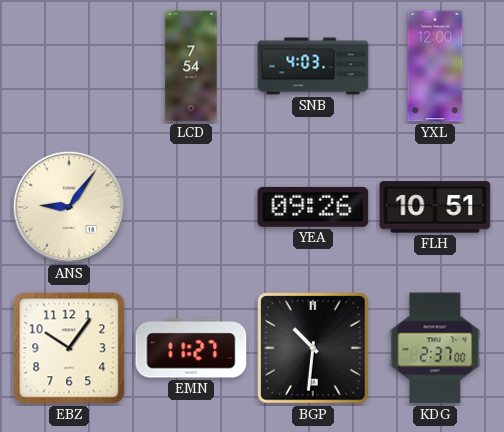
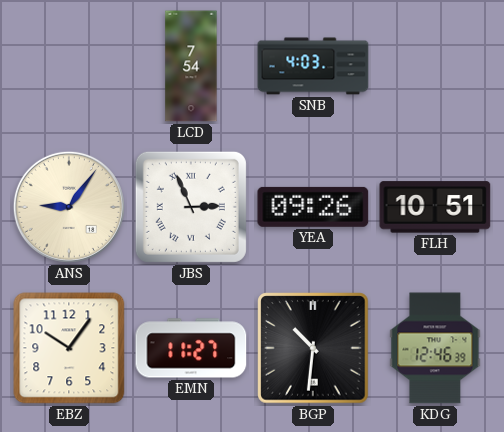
YXL: 12:00 -> none (435, 66)
JBS: none -> 2:56 (191, 207)
KDG: 2:37 -> 12:46 (435, 348)
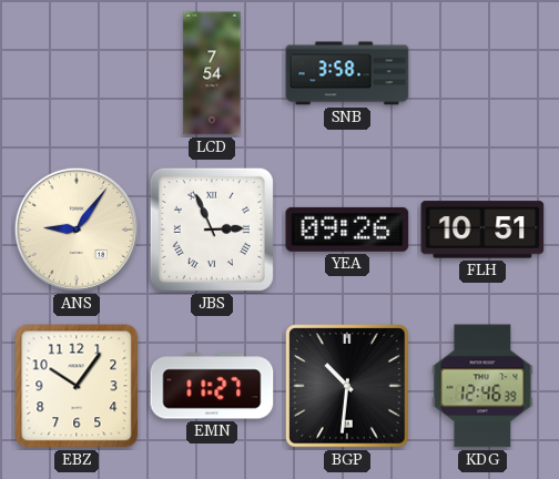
SNB: 4:03 -> 3:58 (347, 73)
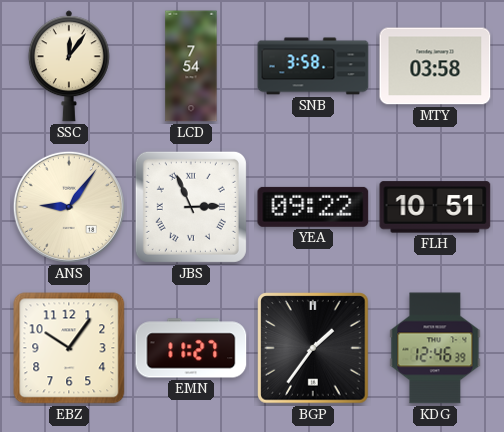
SSC: none -> 12:06 (69, 66)
MTY: none -> 03:58 (435, 66)
YEA: 09:26 -> 09:22 (313, 207)
BGP: 10:31 -> 1:36 (313, 348)
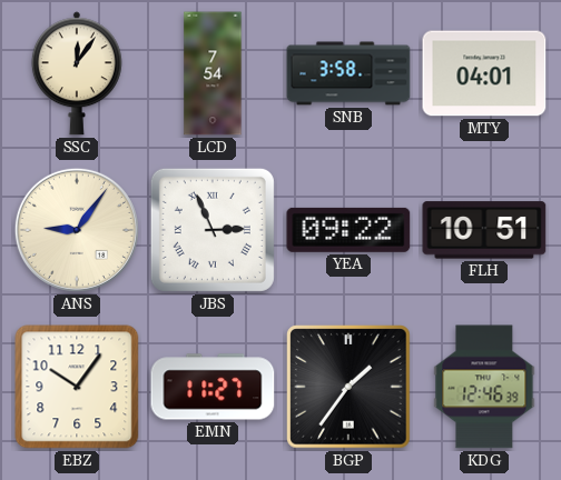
MTY: 03:58 -> 04:01 (484, 73)
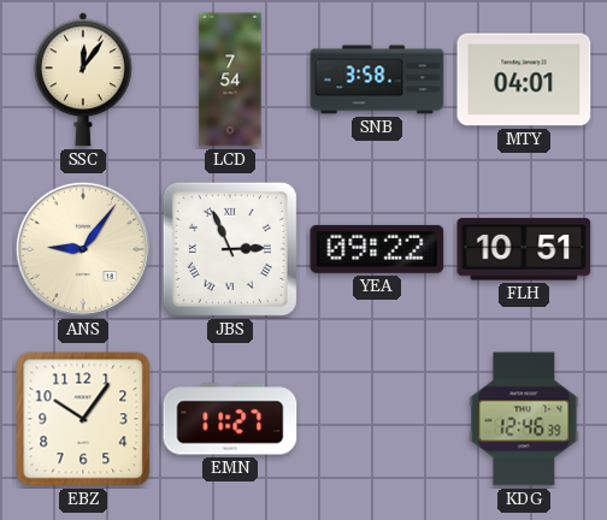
BGP: 1:36 -> none (348, 387)
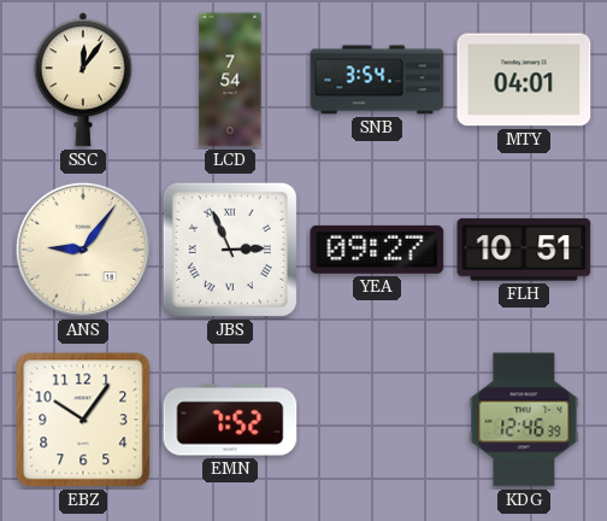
SNB: 3:58 -> 3:54 (377, 80)
YEA: 09:22 -> 09:27 (377, 250)
EMN: 11:27 -> 7:52 (230, 420)
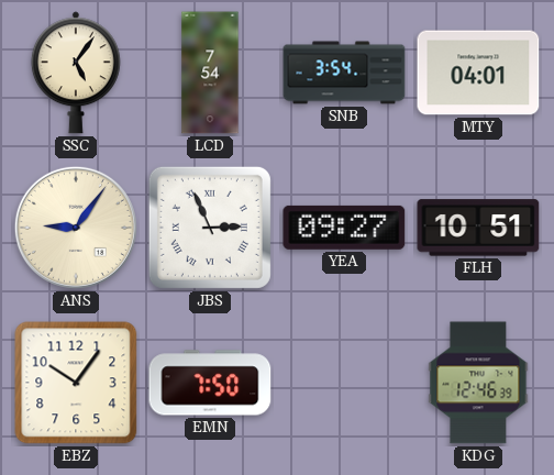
SSC: 12:06 -> 5:06 (76, 73)
EMN: 7:52 -> 7:50 (210, 383)
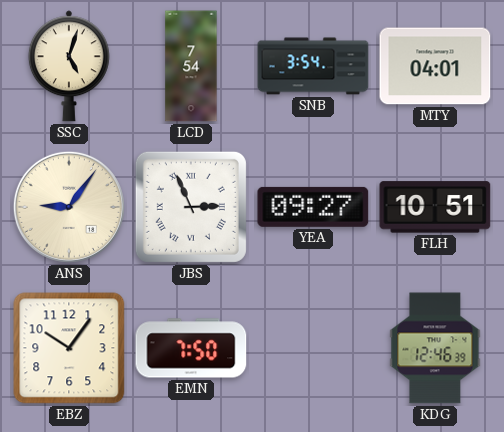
SSC: 5:06 -> 5:03 (69, 66)
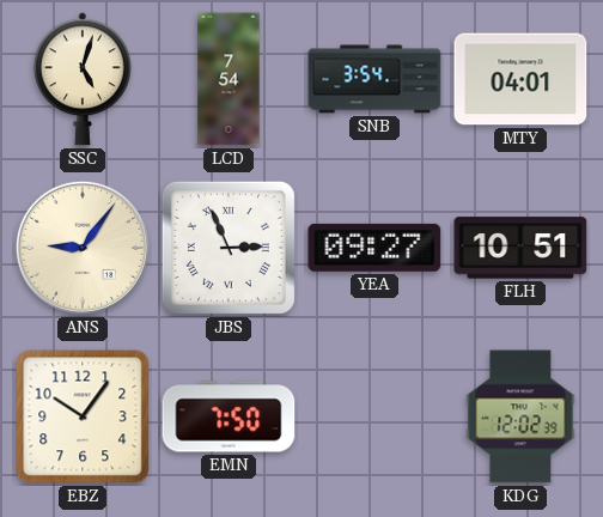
KDG: 12:46 -> 12:02 (520, 416)
